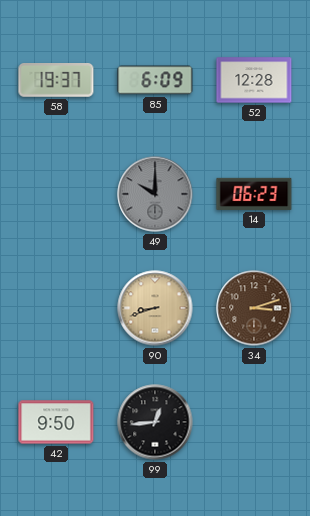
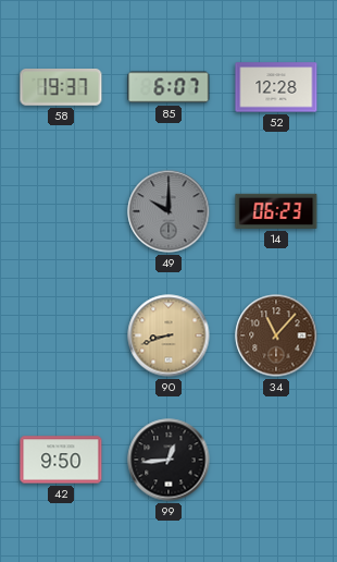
85: 6:09 -> 6:07 (168, 87)
34: 3:12 -> 11:07 (276, 335)
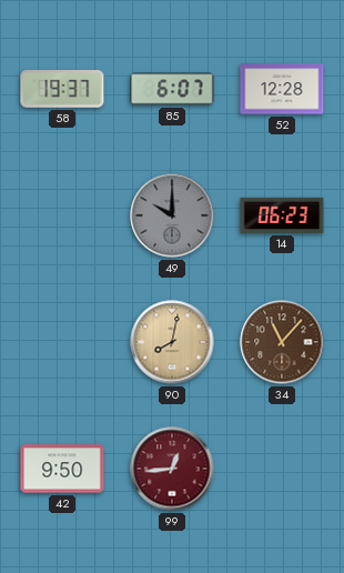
90: 8:42 -> 8:02 (172, 342)
99 dial: black -> burgundy (172, 469)
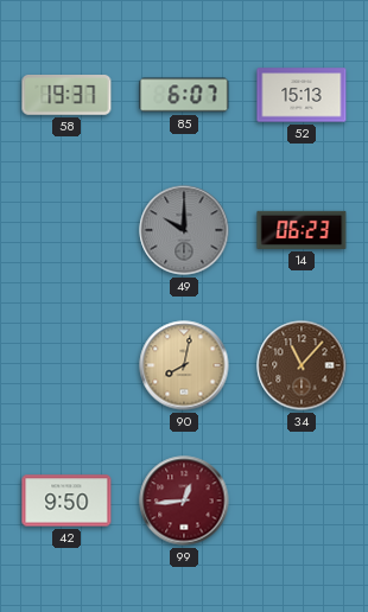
52: 12:28 -> 15:13 (302, 95)
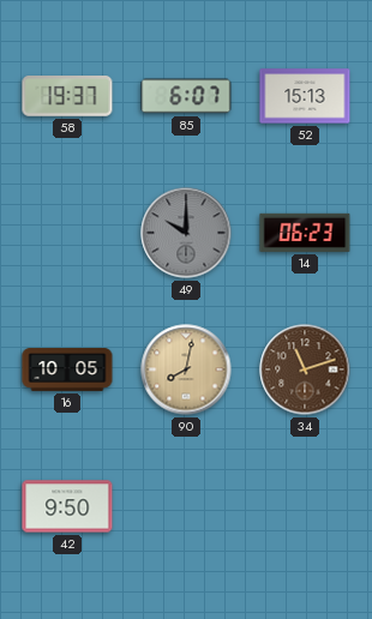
16: none -> 10:05 (67, 371)
34: 11:07 -> 11:12 (305, 369)
99: 12:44 -> none (184, 501)
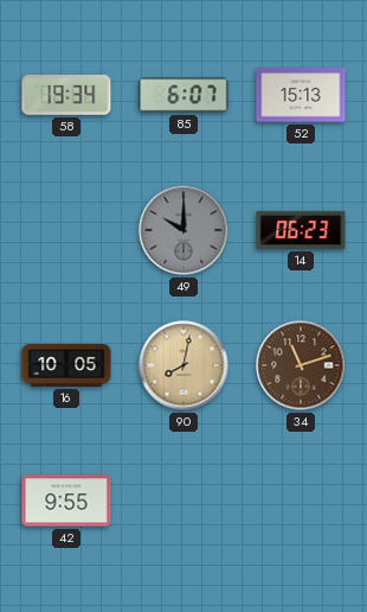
58: 19:37 -> 19:34 (66, 96)
42: 9:50 -> 9:55 (66, 501)
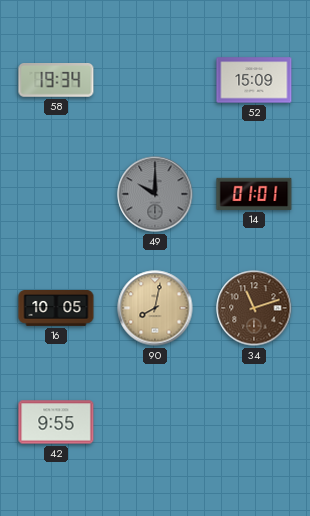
85: 6:07 -> none (183, 95)
52: 15:13 -> 15:09 (254, 80)
14: 06:23 -> 01:01 (254, 194)
